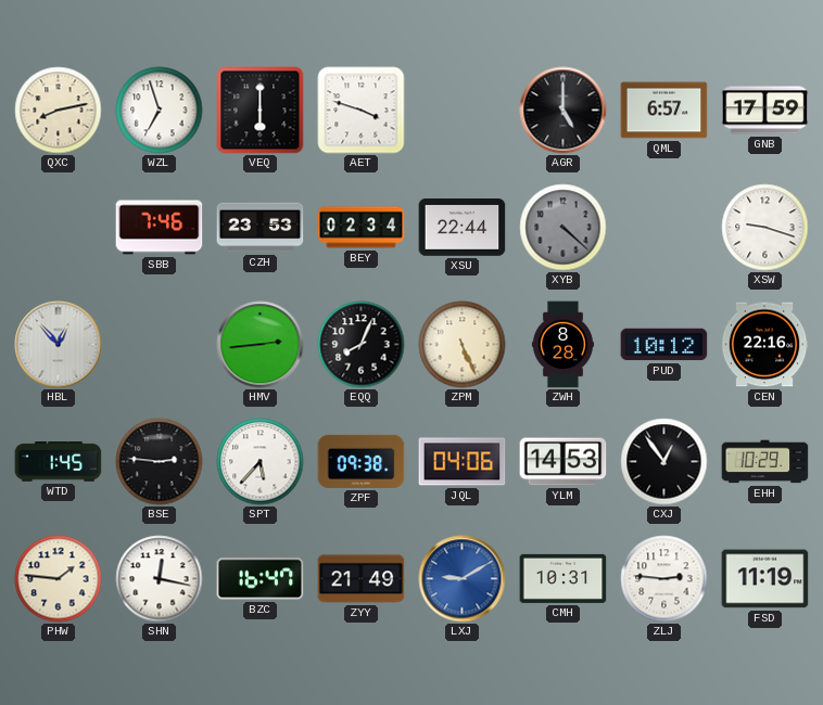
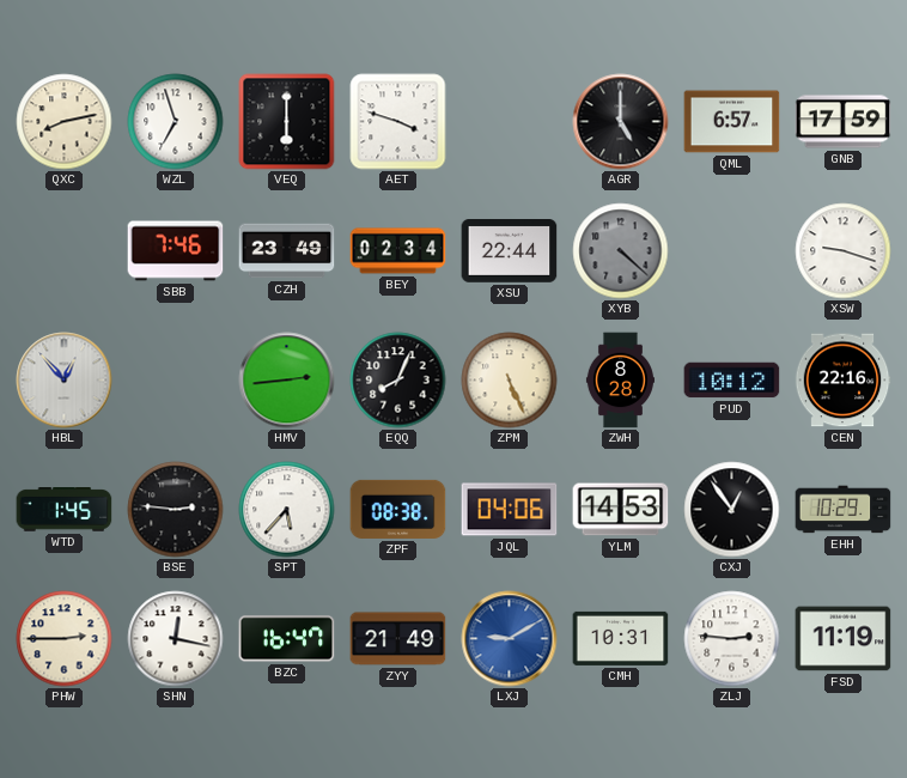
CZH: 23:53 -> 23:49 (287, 251)
ZPF: 09:38 -> 08:38 (398, 509)
PHW: 1:46 -> 2:45 (65, 639)
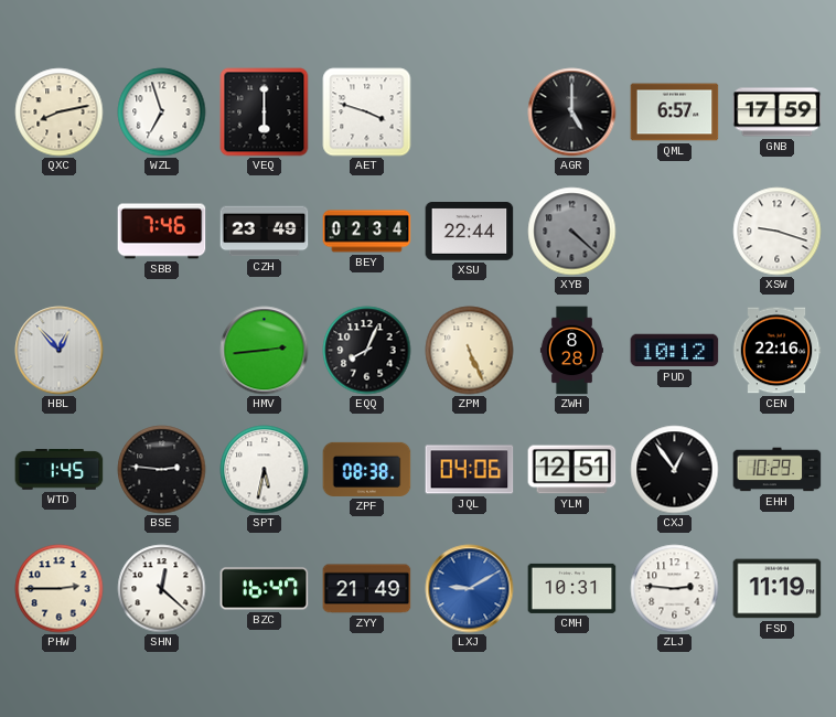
SPT: 5:37 -> 5:32 (265, 470)
YLM: 14:53 -> 12:51 (572, 470)
SHN: 12:17 -> 12:22 (162, 589)
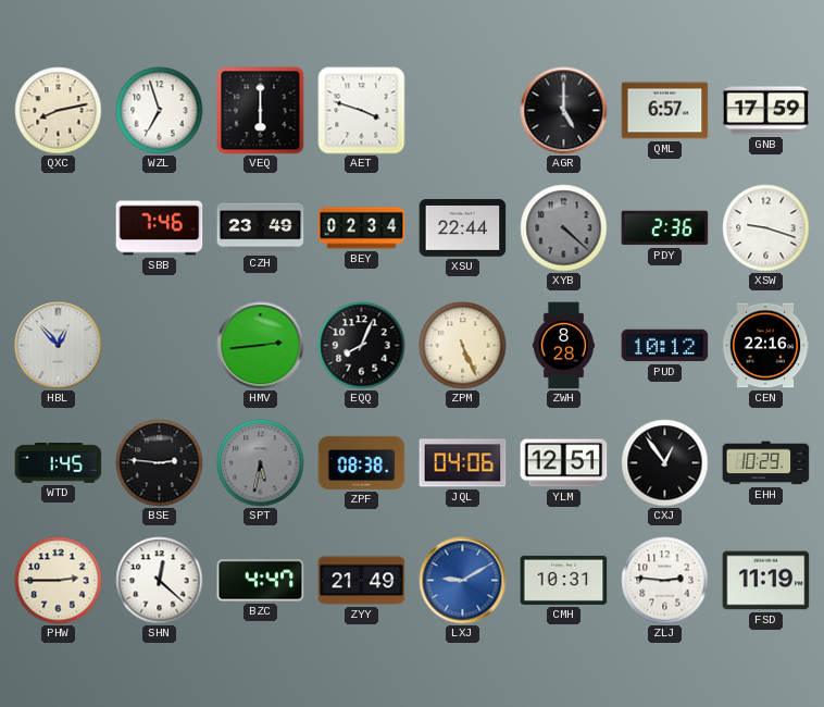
PDY: none -> 2:36 (665, 228)
SPT dial: white -> grey (261, 463)
BZC: 16:47 -> 4:47 (261, 581)
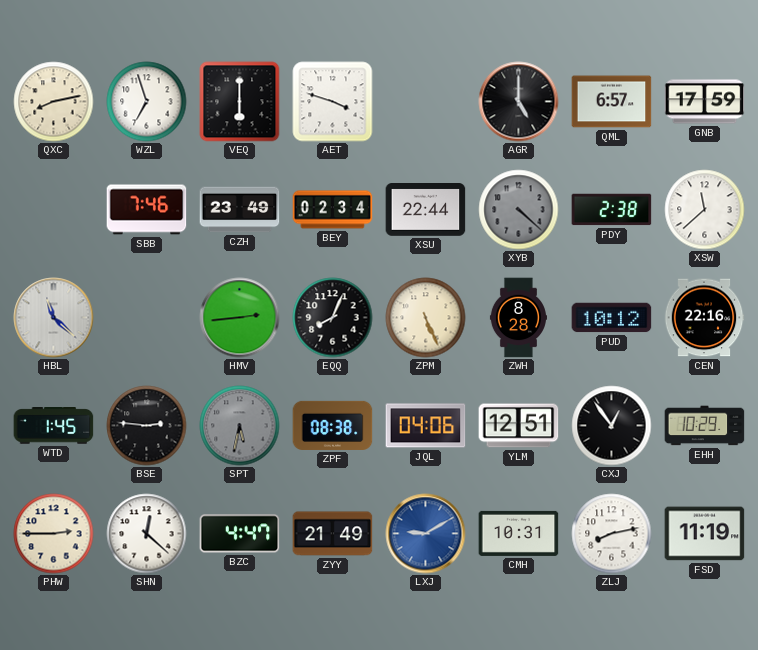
PDY: 2:36 -> 2:38 (612, 210)
XSW: 9:18 -> 11:38 (705, 210)
HBL: 12:53 -> 11:22 (54, 318)
ZLJ: 2:46 -> 8:13 (612, 534)
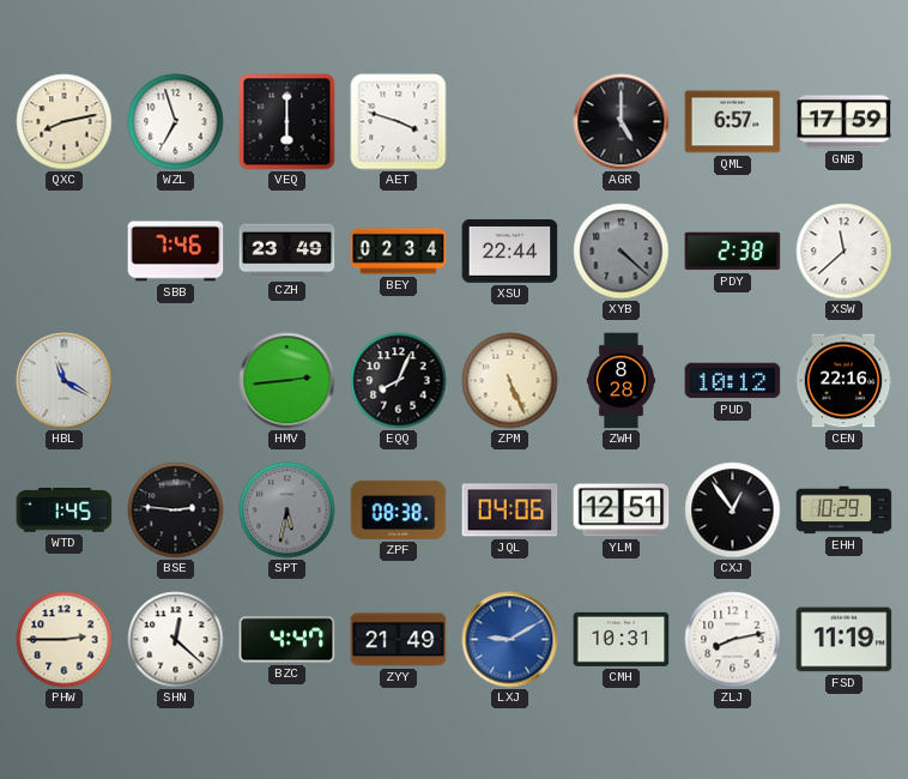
HBL: 11:22 -> 11:20 (65, 381)
